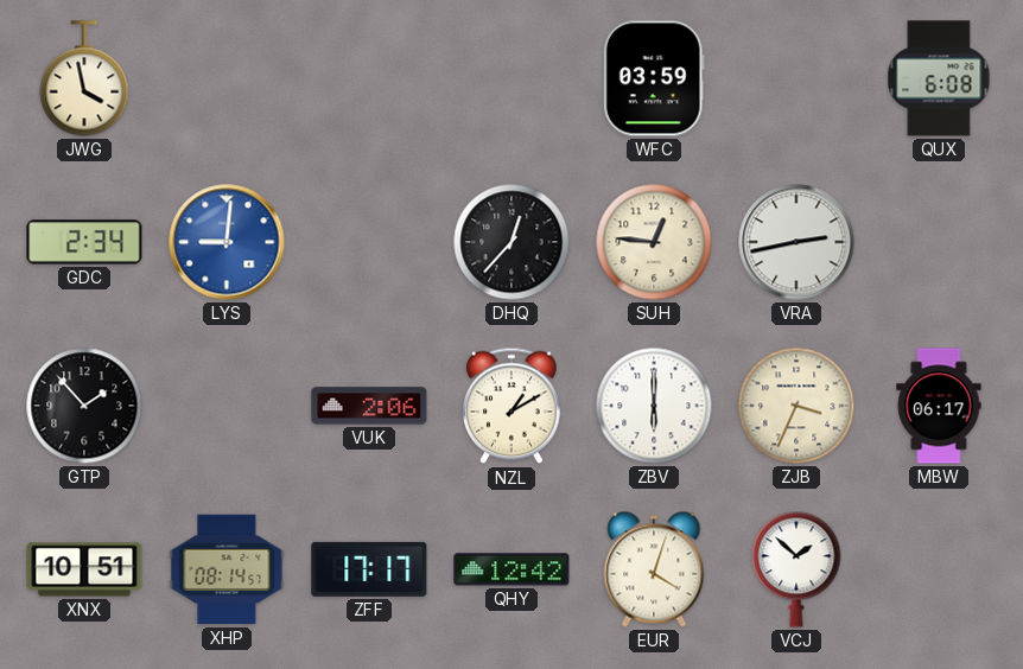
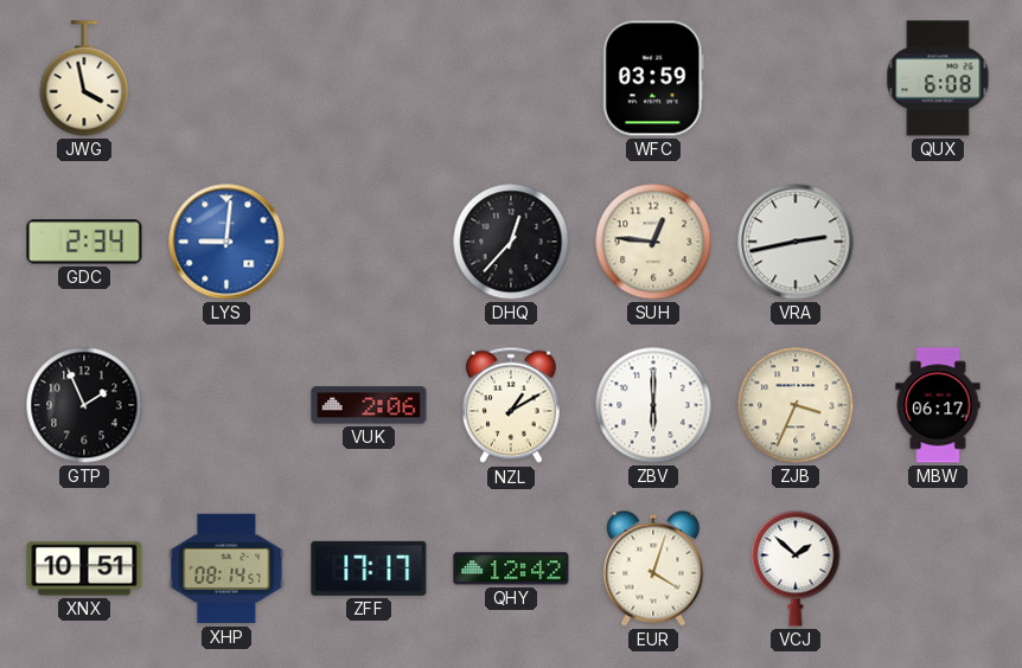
GTP: 1:53 -> 1:56 (84, 405)
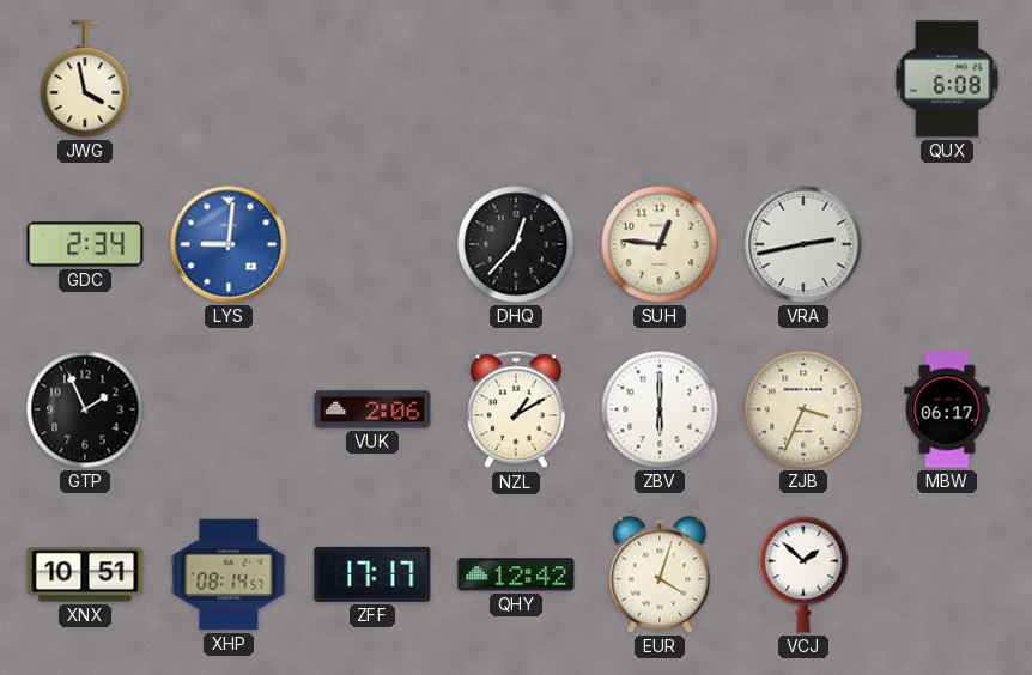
WFC: 03:59 -> none (653, 78)
